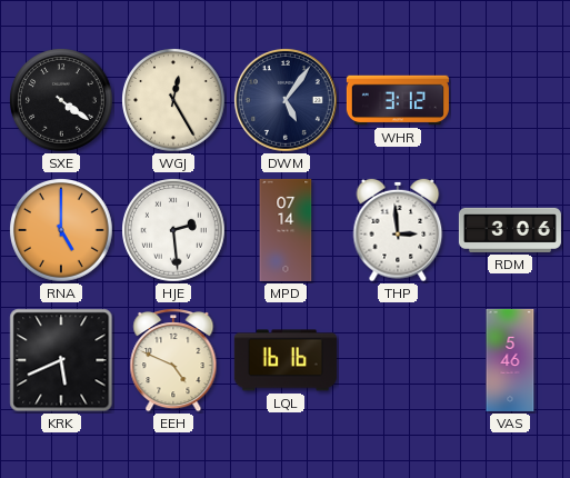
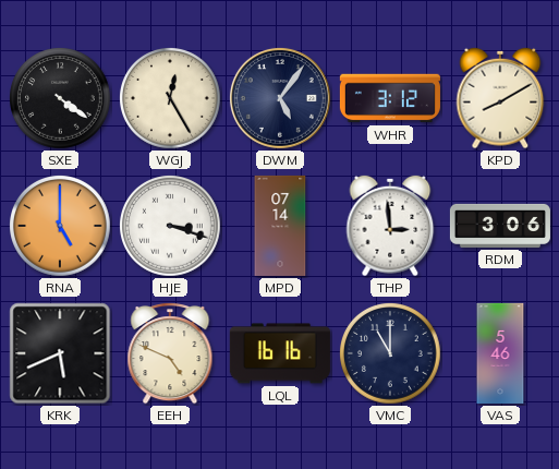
KPD: none -> 8:10 (500, 98)
HJE: 2:29 -> 3:18 (171, 227)
VMC: none -> 11:00 (391, 354)
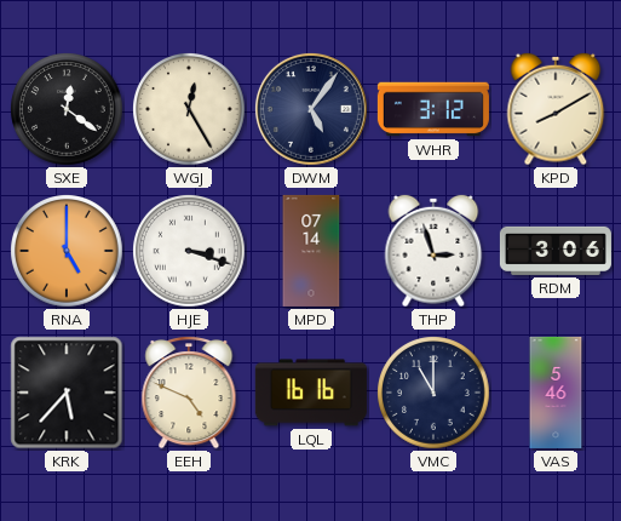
SXE: 4:21 -> 12:21 (68, 110)
THP: 2:59 -> 2:57 (433, 251)
KRK: 5:41 -> 5:37 (67, 393)
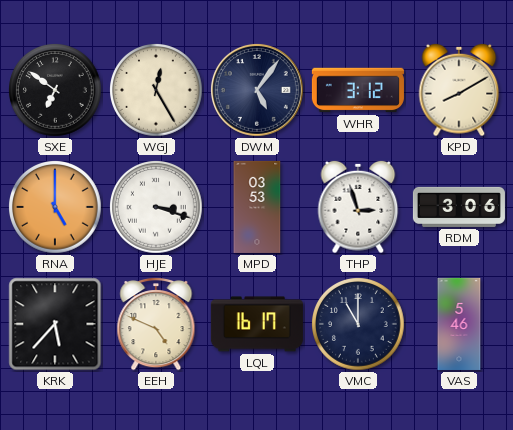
SXE: 12:21 -> 6:51 (56, 91)
MPD: 07:14 -> 03:53 (257, 207)
LQL: 16:16 -> 16:17 (257, 324)
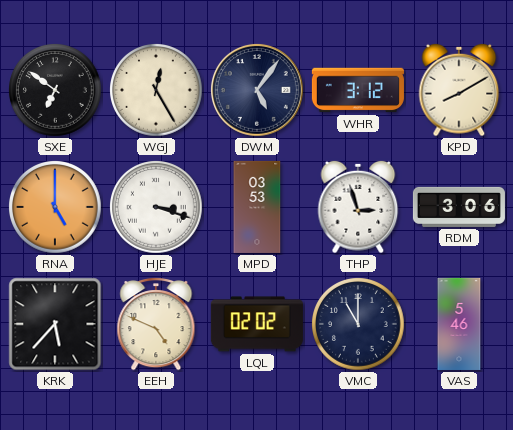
LQL: 16:17 -> 02:02 (257, 324)
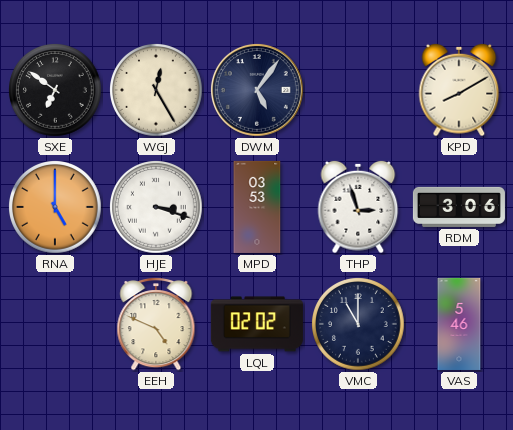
WHR: 3:12 -> none (358, 90)
KRK: 5:37 -> none (55, 324)
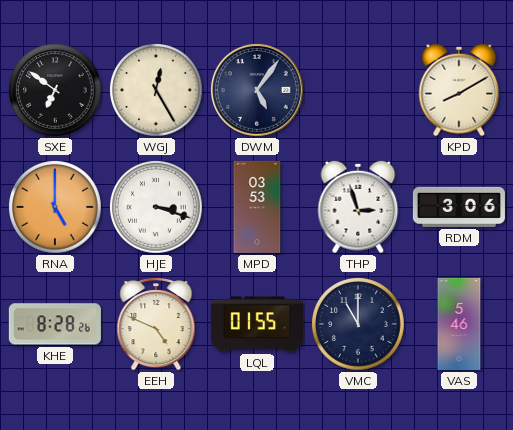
KHE: none -> 8:28 (55, 324)
LQL: 02:02 -> 01:55 (257, 324)
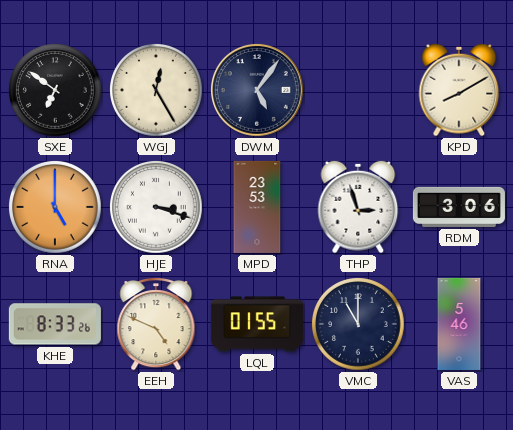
MPD: 03:53 -> 23:53 (257, 207)
KHE: 8:28 -> 8:33 (55, 324)
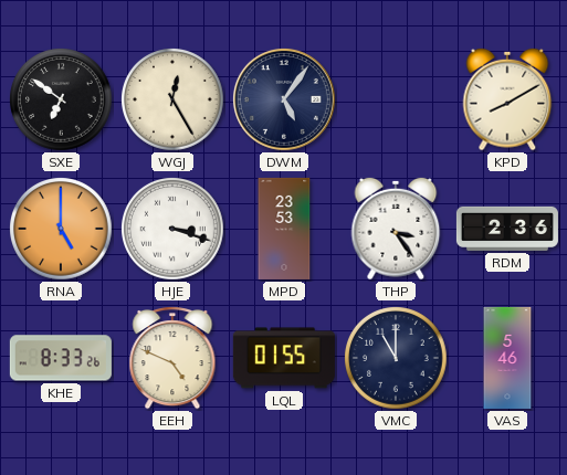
THP: 2:57 -> 3:24 (396, 229)
RDM: 3:06 -> 2:36 (507, 229)
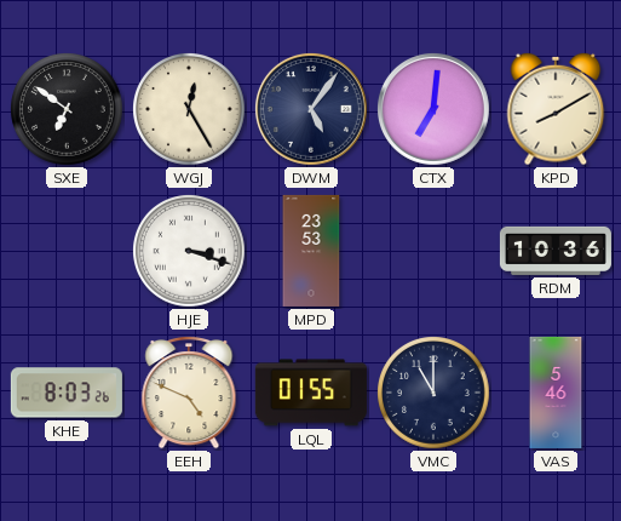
CTX: none -> 7:01 (433, 109)
RNA: 5:00 -> none (62, 230)
THP: 3:24 -> none (396, 229)
RDM: 2:36 -> 10:36 (556, 251)
KHE: 8:33 -> 8:03 (67, 393)
